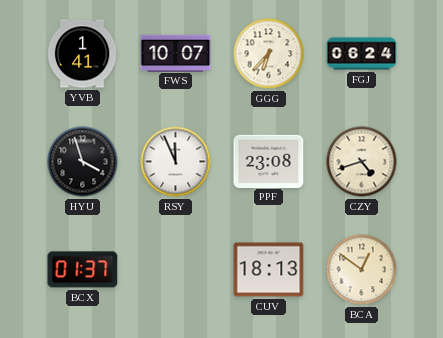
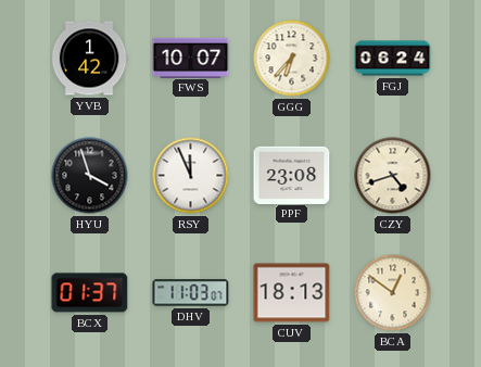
YVB: 1:41 -> 1:42 (89, 59)
DHV: none -> 11:03 (191, 293)
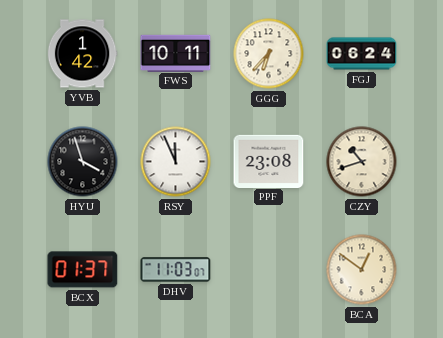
FWS: 10:07 -> 10:11 (176, 53)
CZY: 4:42 -> 10:42 (362, 162)
CUV: 18:13 -> none (292, 293)
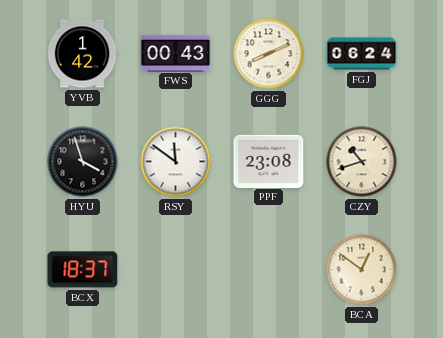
FWS: 10:11 -> 00:43 (176, 53)
GGG: 6:37 -> 8:11 (269, 54)
RSY: 11:56 -> 11:51 (176, 162)
BCX: 01:37 -> 18:37 (83, 270)
DHV: 11:03 -> none (176, 270)
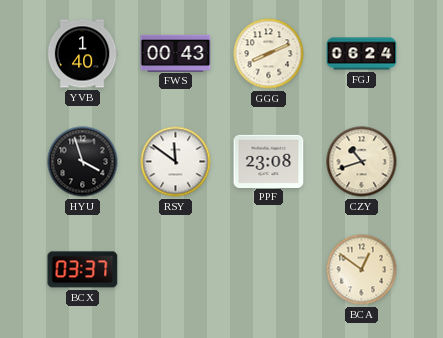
YVB: 1:42 -> 1:40 (82, 54)
BCX: 18:37 -> 03:37 (83, 270)
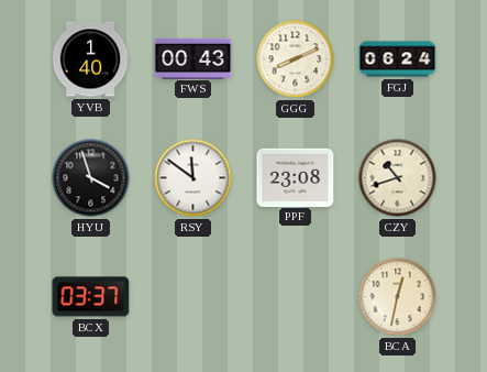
BCA: 12:51 -> 12:32 (398, 297)
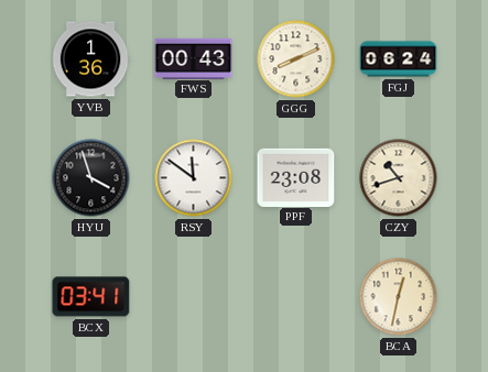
YVB: 1:40 -> 1:36 (90, 59)
BCX: 03:37 -> 03:41 (91, 297)
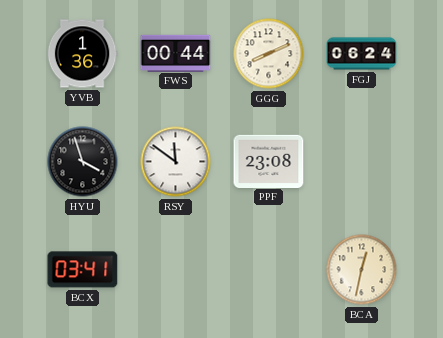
FWS: 00:43 -> 00:44 (176, 53)
CZY: 10:42 -> none (399, 178)
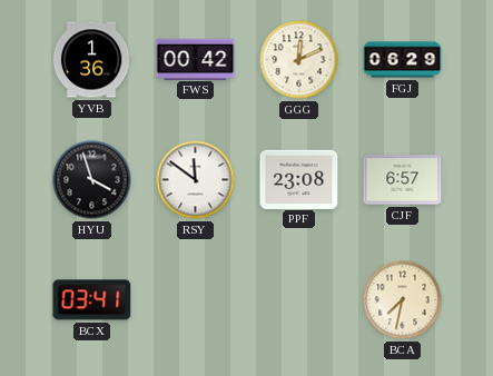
FWS: 00:44 -> 00:42 (196, 59)
GGG: 8:11 -> 12:11 (299, 60)
FGJ: 06:24 -> 06:29 (403, 60)
CJF: none -> 6:57 (403, 180)
BCA: 12:32 -> 7:32 (403, 300)
